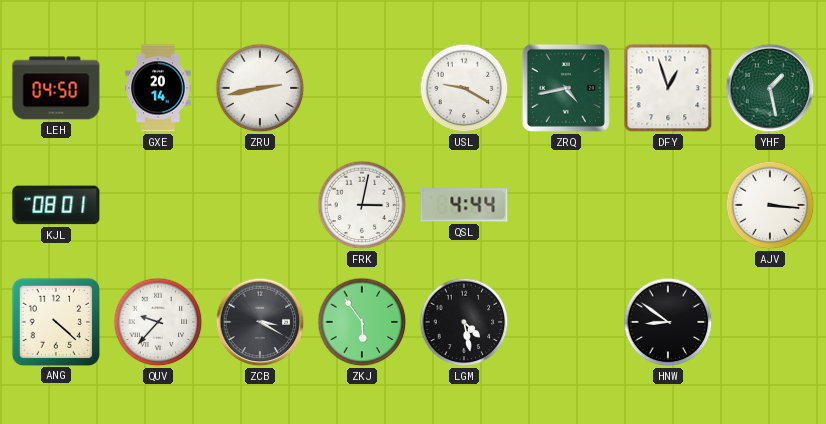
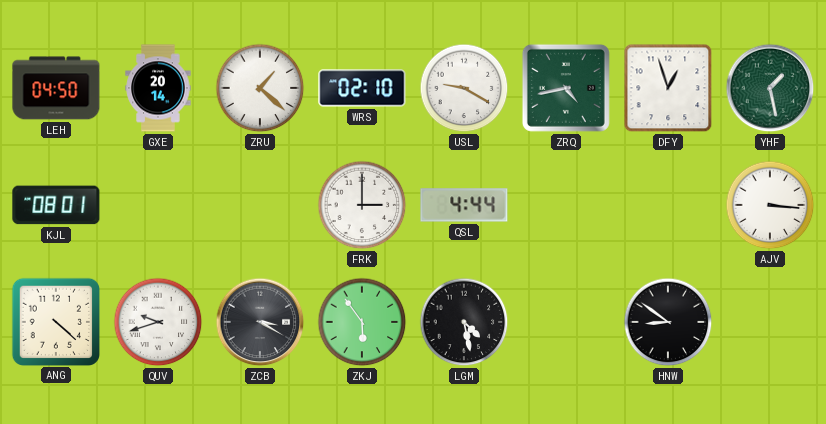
ZRU: 2:43 -> 1:22 (260, 88)
WRS: none -> 02:10 (362, 88)
FRK: 3:02 -> 3:00 (362, 205)
QUV: 9:37 -> 9:42 (158, 322)
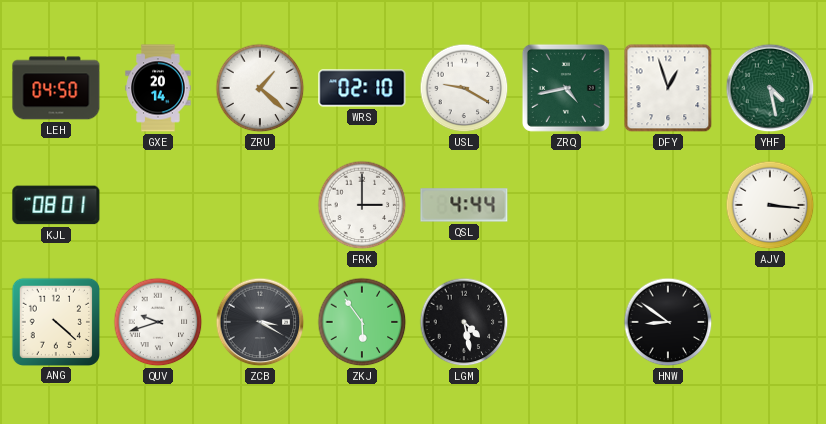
YHF: 1:28 -> 4:28 (770, 88)
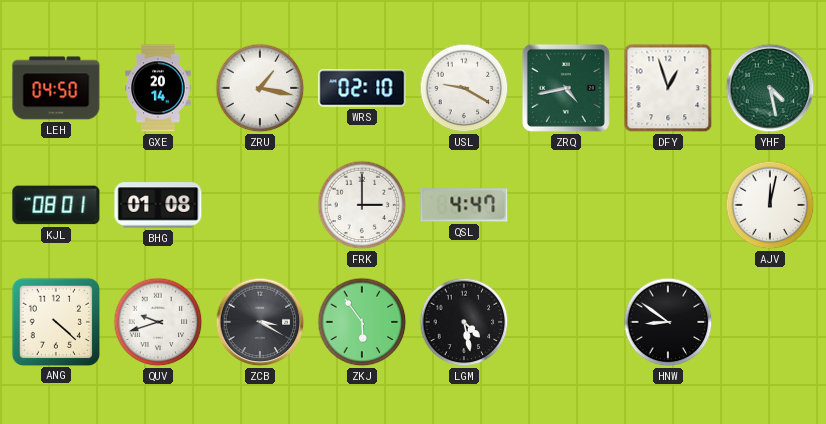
ZRU: 1:22 -> 1:17 (260, 88)
BHG: none -> 01:08 (158, 205)
QSL: 4:44 -> 4:47 (464, 205)
AJV: 3:16 -> 12:02 (770, 205)
